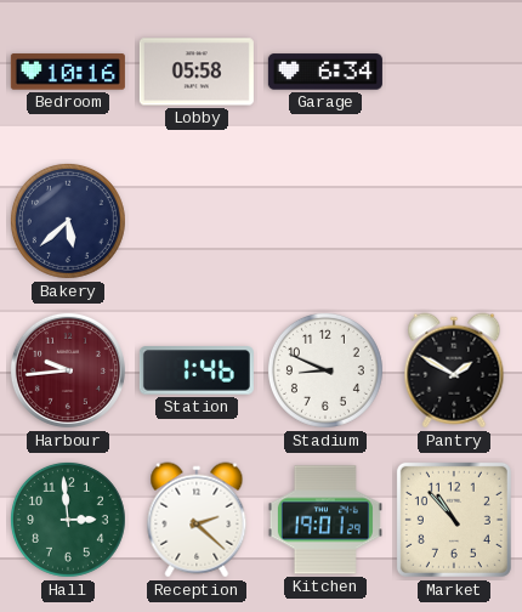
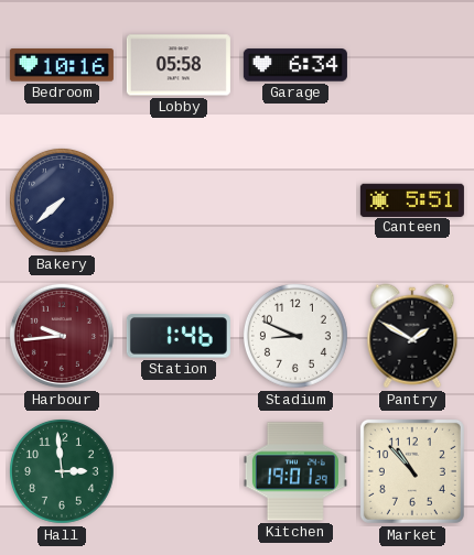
Bakery: 5:38 -> 7:38 (62, 200)
Canteen: none -> 5:51 (412, 199)
Reception: 2:22 -> none (197, 520)
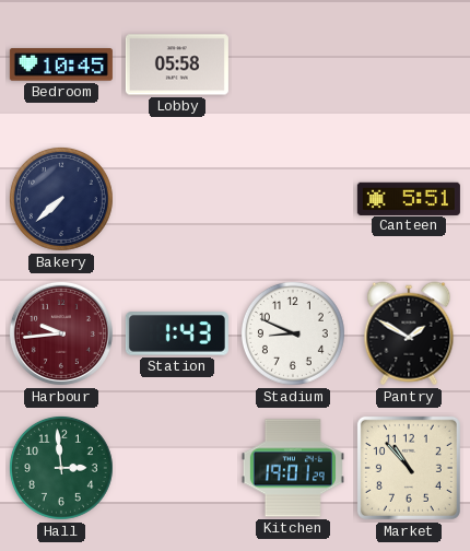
Bedroom: 10:16 -> 10:45 (61, 65)
Garage: 6:34 -> none (295, 65)
Station: 1:46 -> 1:43 (177, 333)
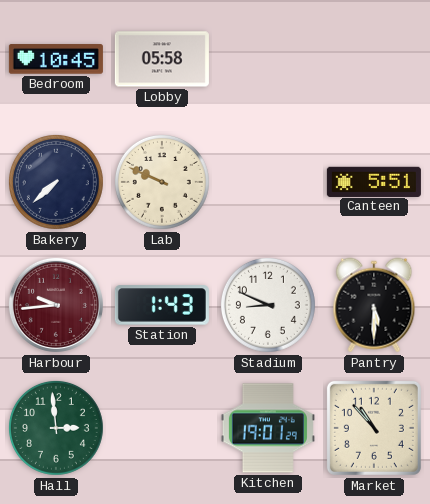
Lab: none -> 9:49 (162, 182)
Pantry: 1:50 -> 5:30 (374, 305)
